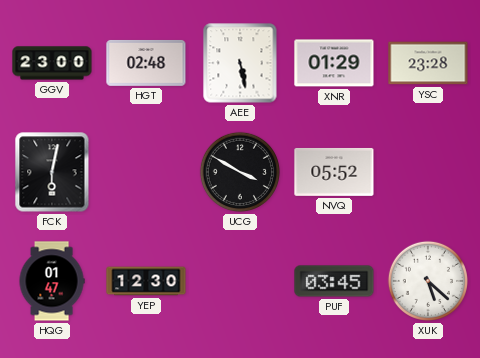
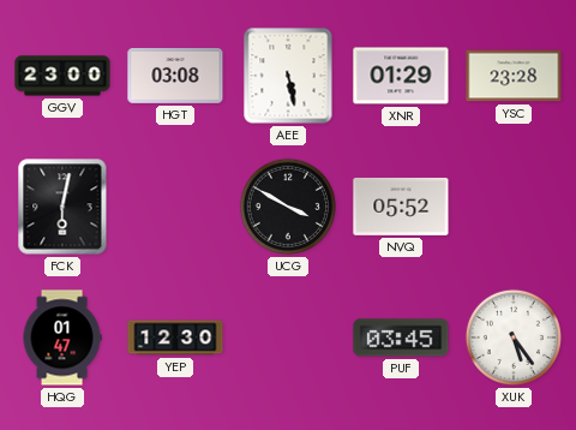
HGT: 02:48 -> 03:08 (175, 76)
XUK: 5:22 -> 5:24 (514, 338)
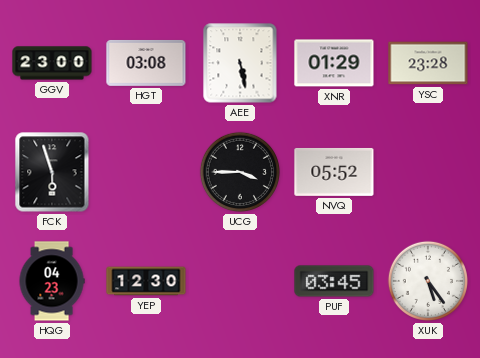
FCK: 6:02 -> 5:57 (52, 172)
UCG: 3:50 -> 3:45 (240, 172)
HQG: 01:47 -> 04:23 (52, 281)
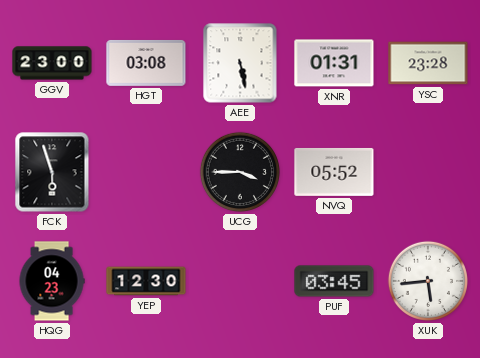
XNR: 01:29 -> 01:31 (334, 63)
XUK: 5:24 -> 5:44 (428, 281)
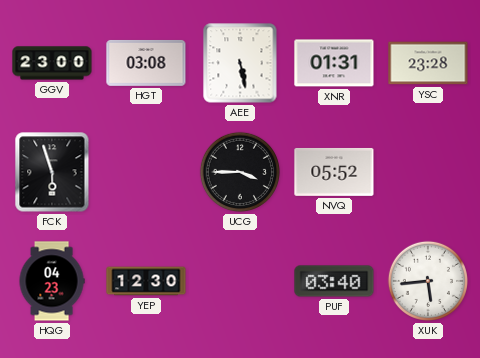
PUF: 03:45 -> 03:40 (334, 281)
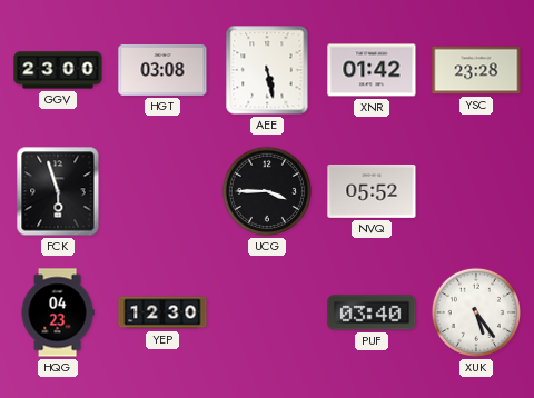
XNR: 01:31 -> 01:42 (372, 70)
XUK: 5:44 -> 5:24 (476, 312)
